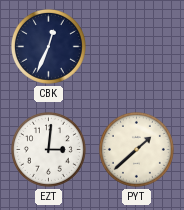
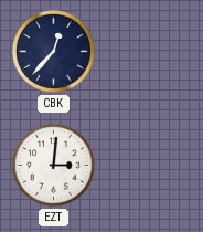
CBK: 12:34 -> 12:37 (53, 51)
PYT: 1:38 -> none (136, 149)
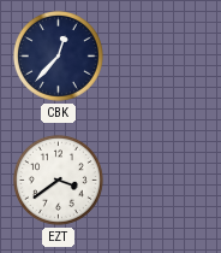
EZT: 3:01 -> 3:39 (58, 180)
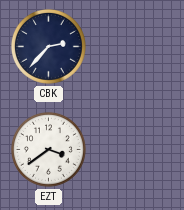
CBK: 12:37 -> 2:37 (48, 46)
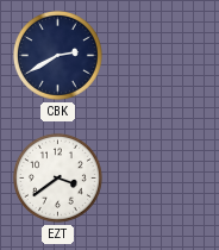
CBK: 2:37 -> 2:40 (57, 55)
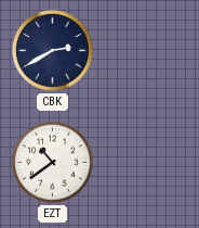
EZT: 3:39 -> 10:39 (52, 162)
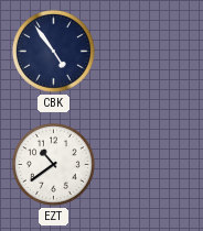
CBK: 2:40 -> 4:54 (53, 51)
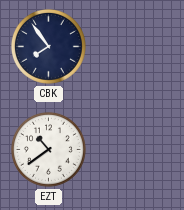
CBK: 4:54 -> 7:54 (48, 46)
